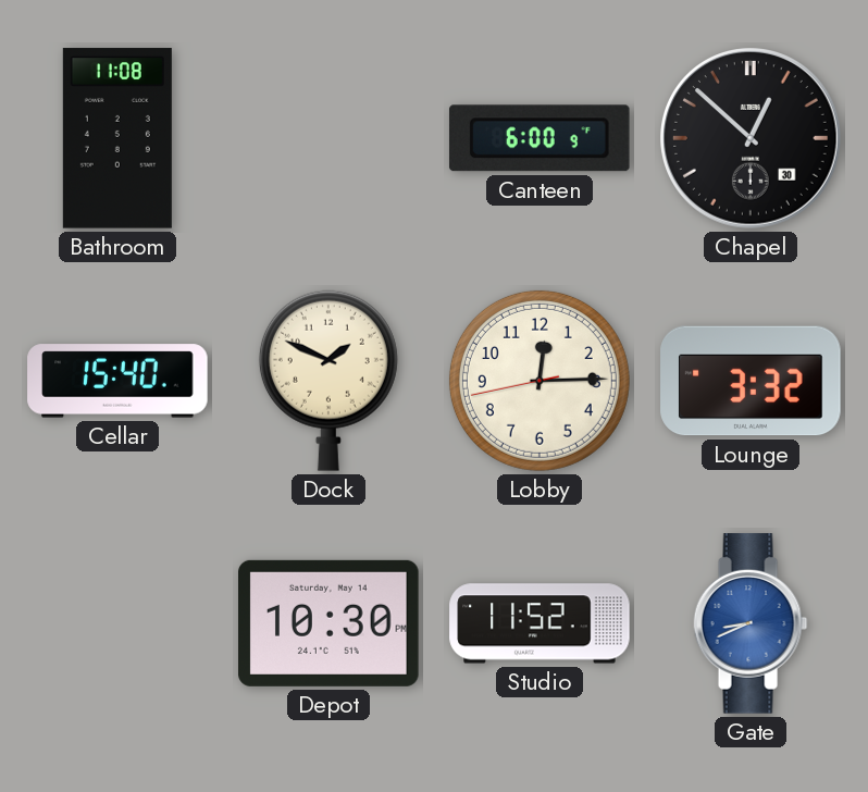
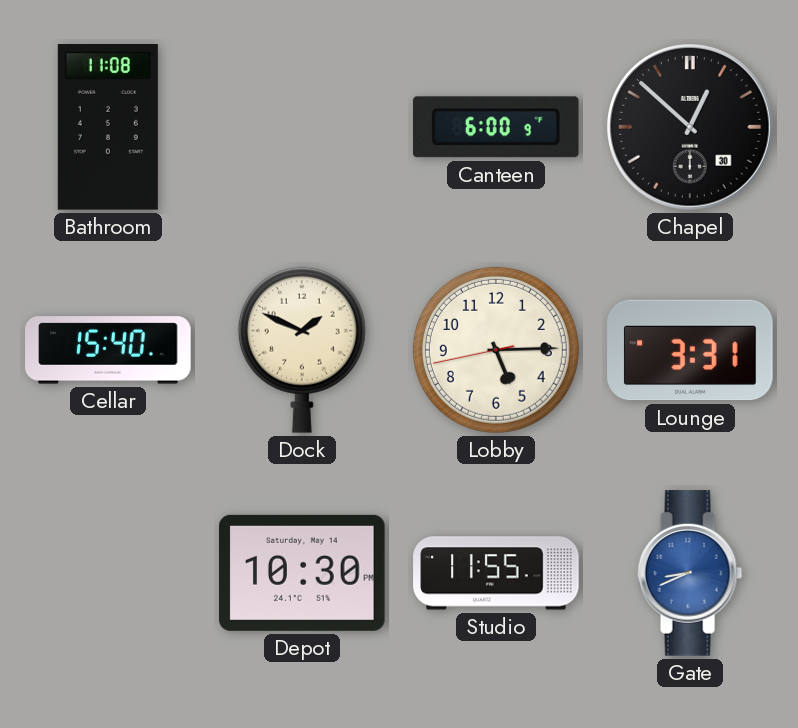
Lobby: 12:14 -> 5:14 (496, 350)
Lounge: 3:32 -> 3:31 (690, 350)
Studio: 11:52 -> 11:55 (496, 573)
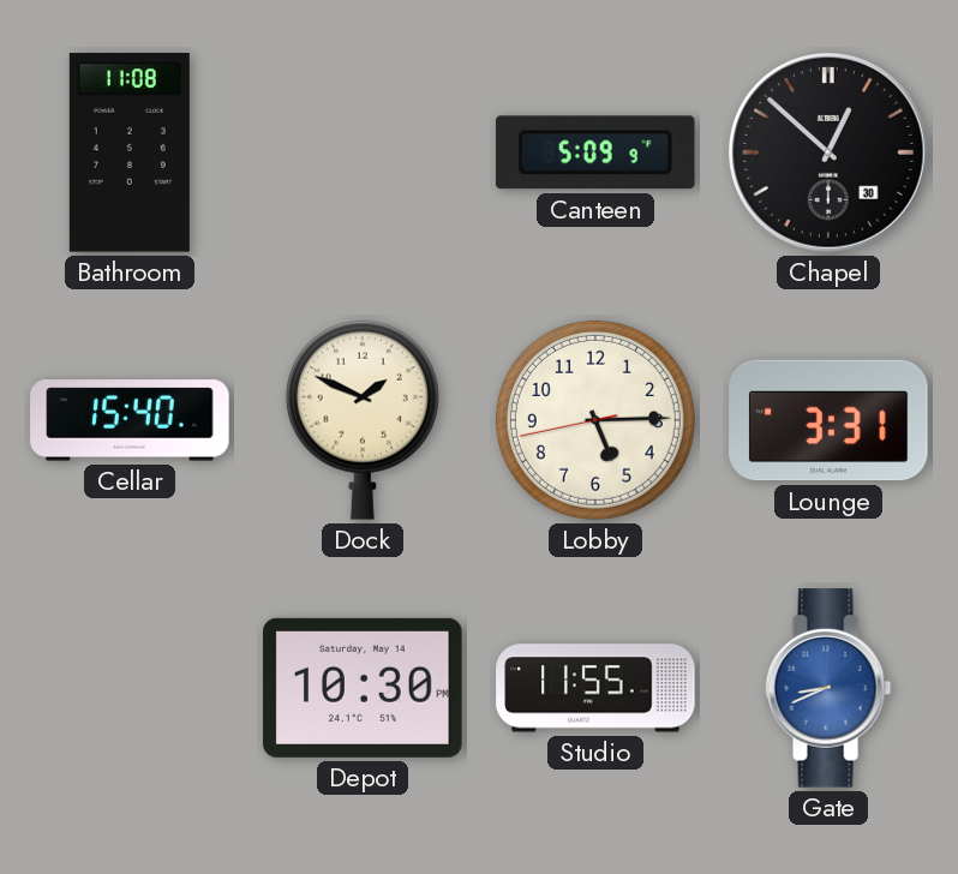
Canteen: 6:00 -> 5:09 (595, 152)
